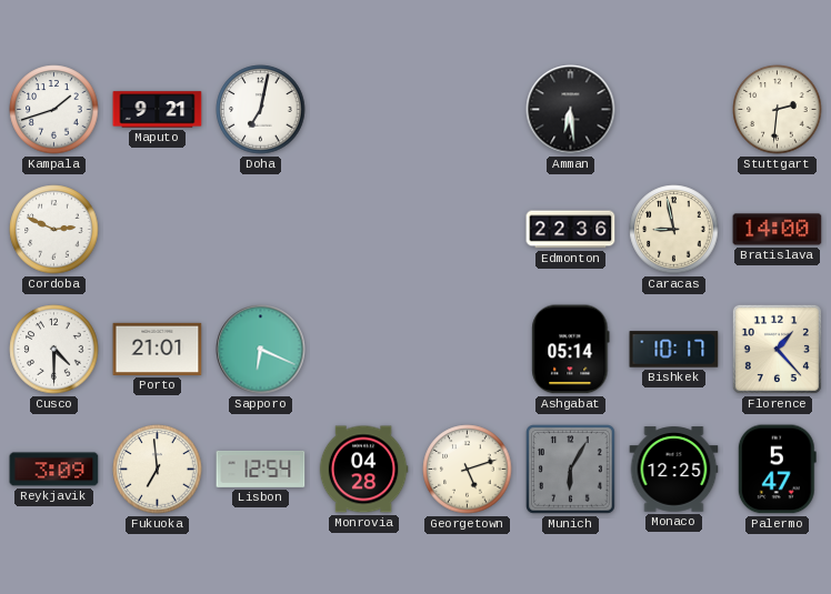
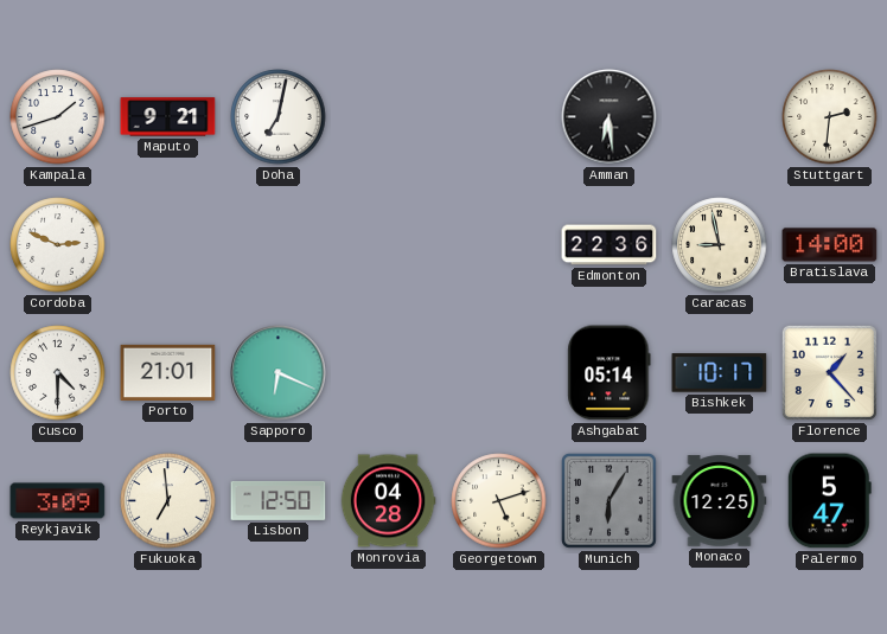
Lisbon: 12:54 -> 12:50 (279, 500)
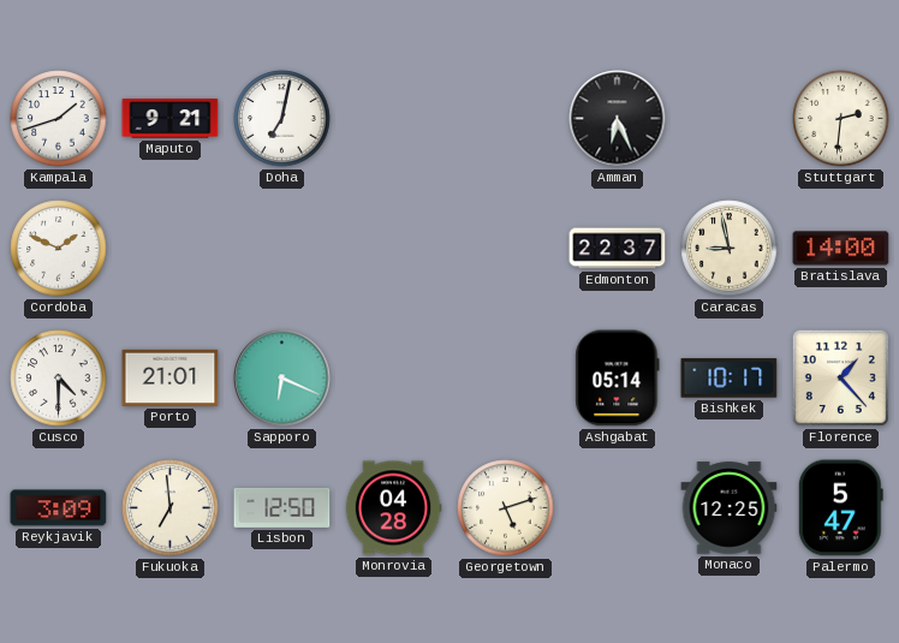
Amman: 6:29 -> 6:26 (618, 119)
Cordoba: 2:49 -> 1:49 (59, 249)
Edmonton: 22:36 -> 22:37 (618, 249)
Munich: 6:05 -> none (610, 501)
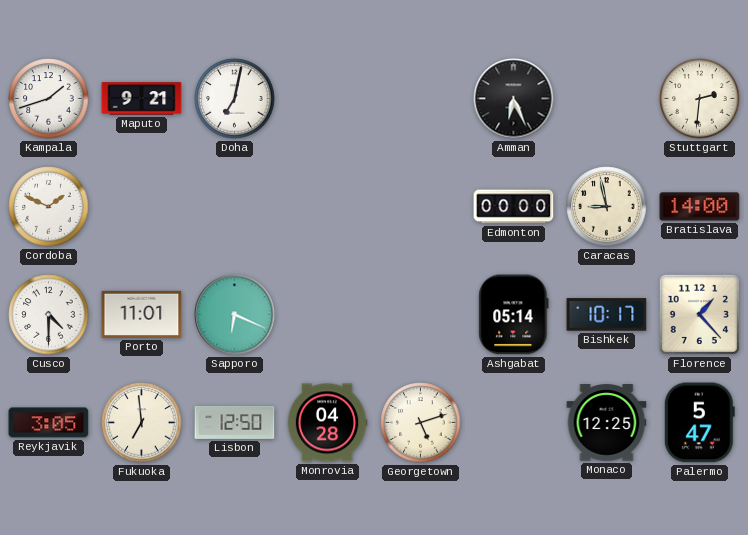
Edmonton: 22:37 -> 00:00 (514, 207)
Porto: 21:01 -> 11:01 (142, 314)
Reykjavik: 3:09 -> 3:05 (49, 423)
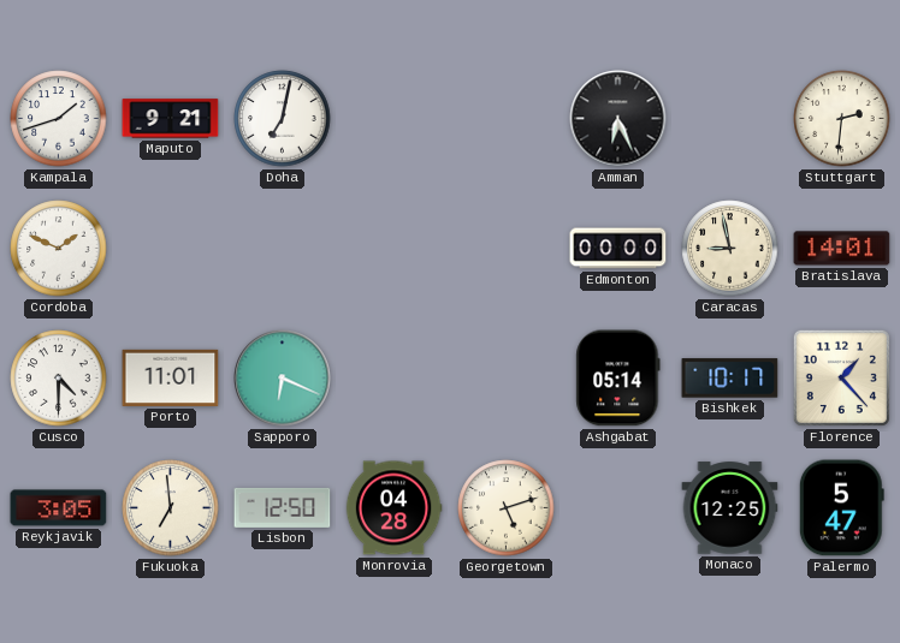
Bratislava: 14:00 -> 14:01 (842, 249)
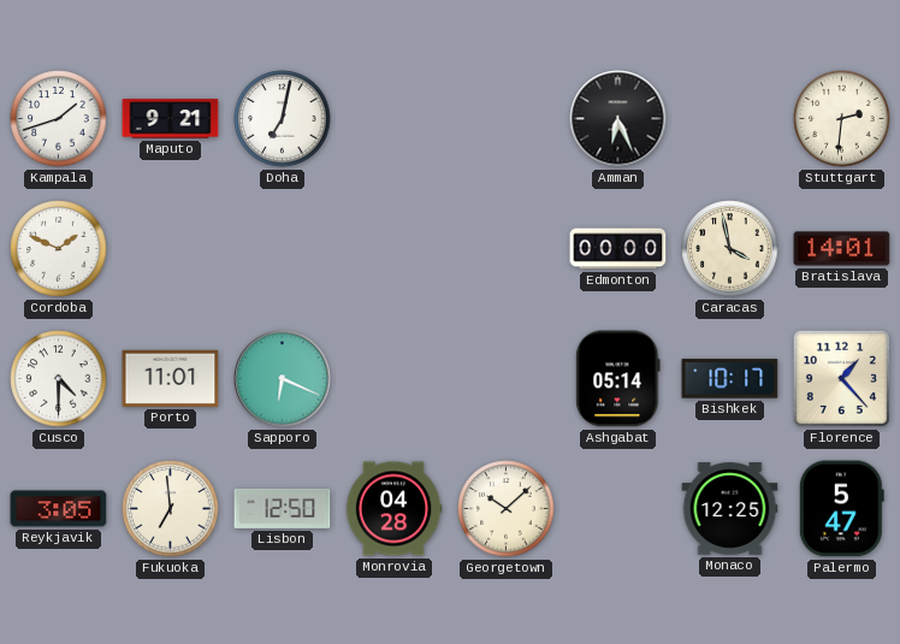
Caracas: 8:58 -> 3:58 (730, 249)
Georgetown: 5:12 -> 10:08 (507, 509)
